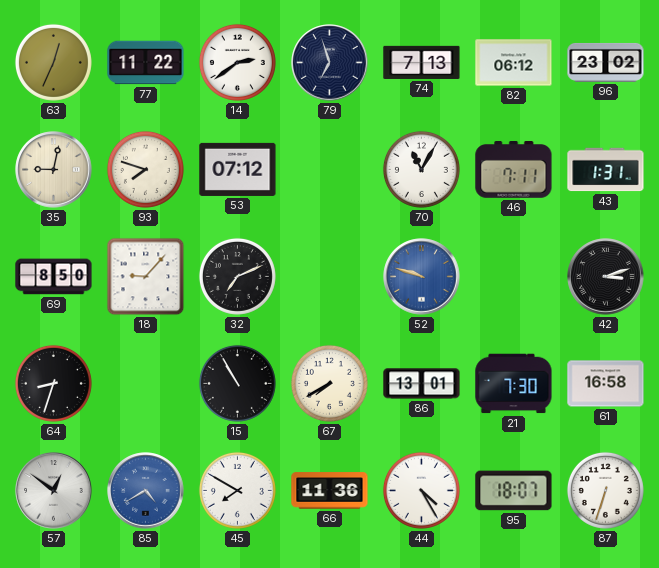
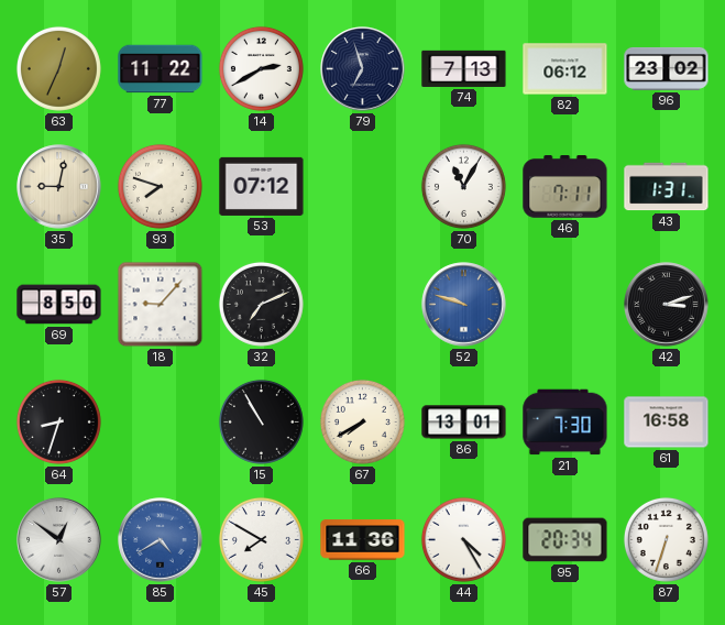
14: 2:39 -> 2:40 (261, 68)
95: 18:07 -> 20:34 (565, 540)
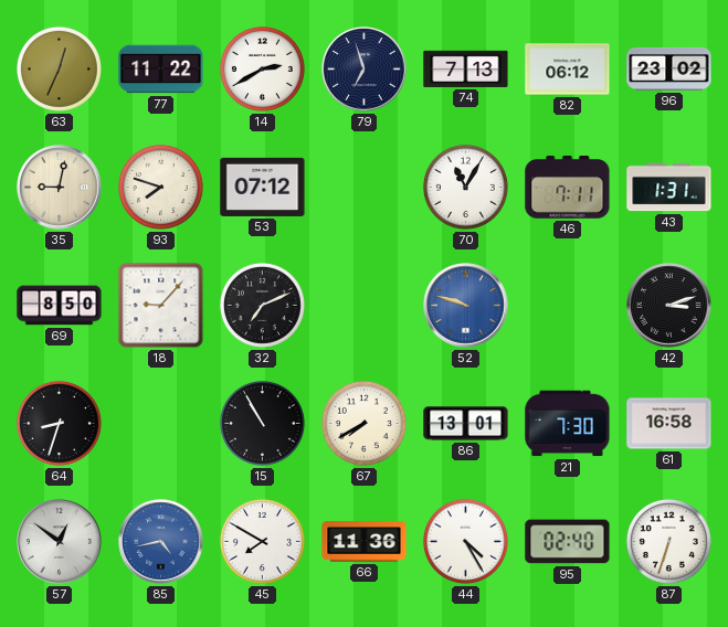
85: 4:40 -> 4:43 (161, 542)
95: 20:34 -> 02:40 (568, 542)
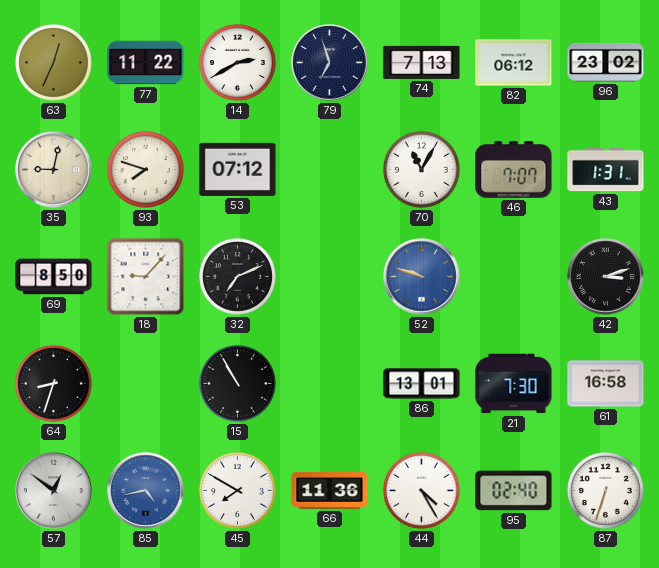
46: 7:11 -> 7:07 (514, 170)
67: 7:40 -> none (363, 423)
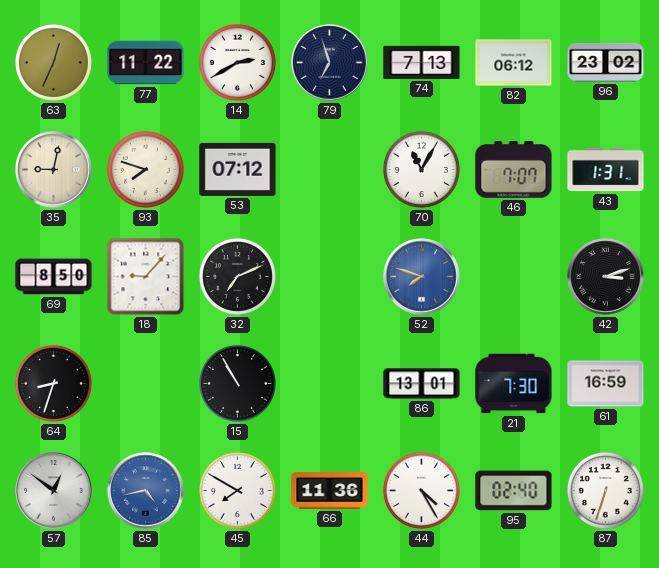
52: 9:48 -> 7:48 (422, 277)
61: 16:58 -> 16:59 (606, 384)
